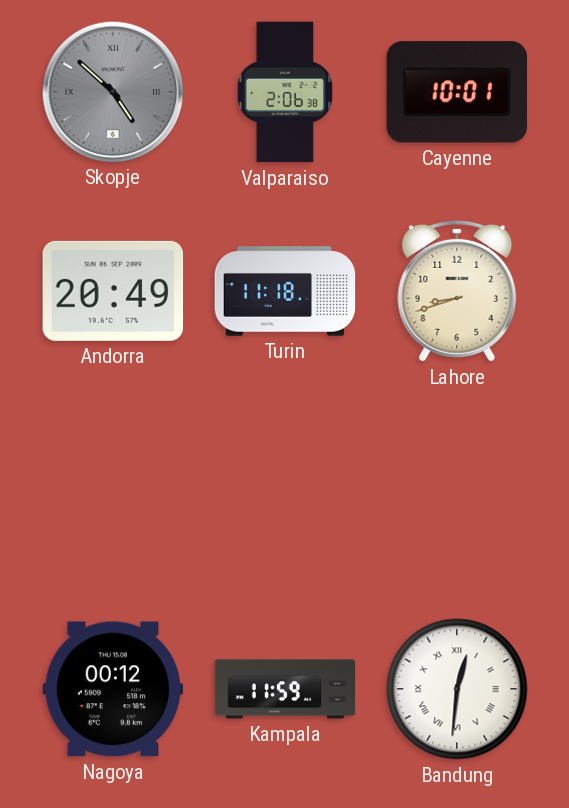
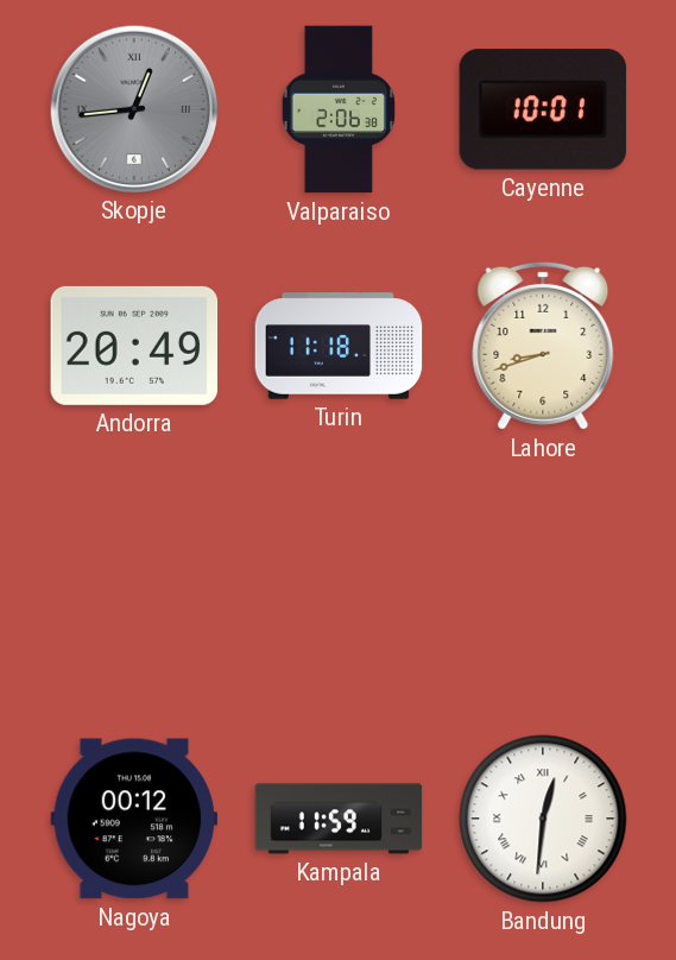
Skopje: 4:52 -> 12:44 (133, 108)
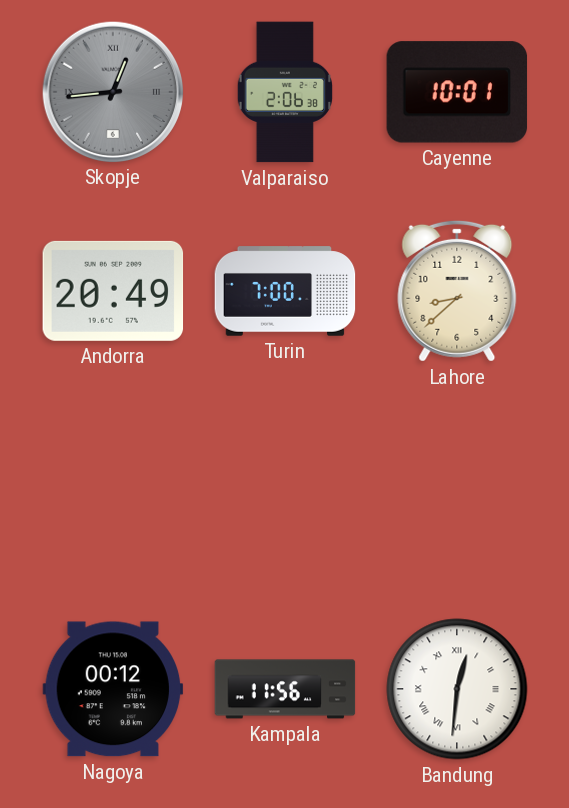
Turin: 11:18 -> 7:00 (285, 291)
Lahore: 8:42 -> 8:38 (457, 291)
Kampala: 11:59 -> 11:56 (285, 689)
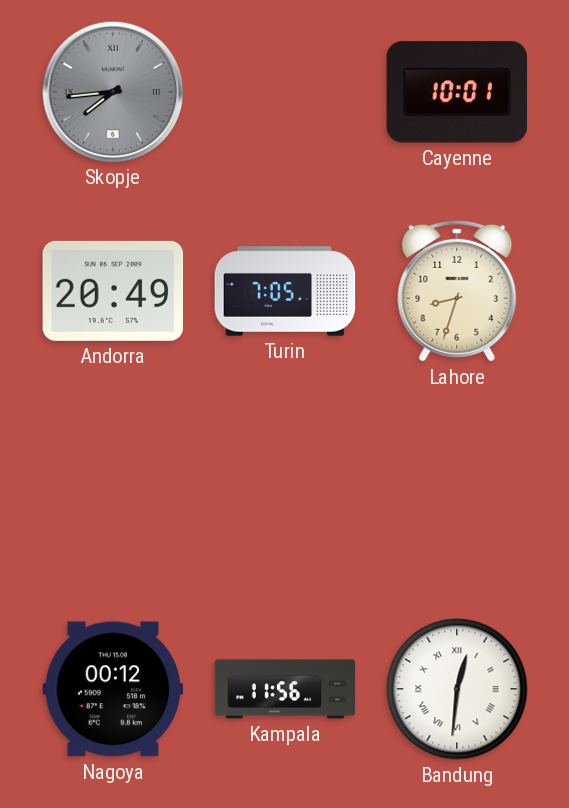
Skopje: 12:44 -> 7:44 (112, 91)
Valparaiso: 2:06 -> none (284, 92)
Turin: 7:00 -> 7:05 (285, 291)
Lahore: 8:38 -> 8:33 (457, 291)
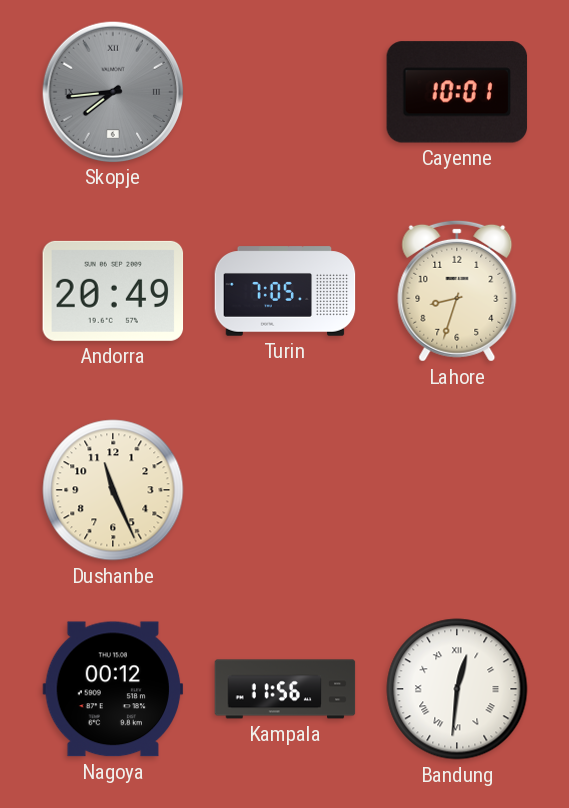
Dushanbe: none -> 11:26 (113, 490)
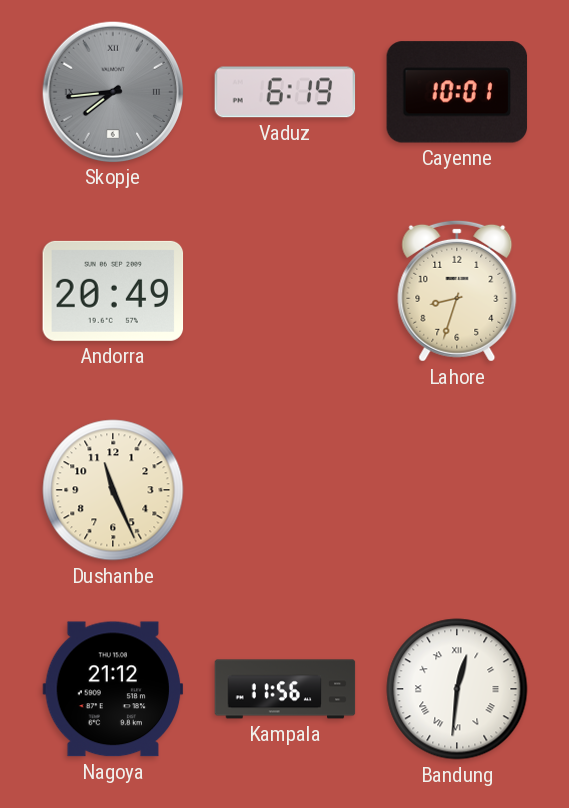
Vaduz: none -> 6:19 (285, 92)
Turin: 7:05 -> none (285, 291)
Nagoya: 00:12 -> 21:12 (113, 689)
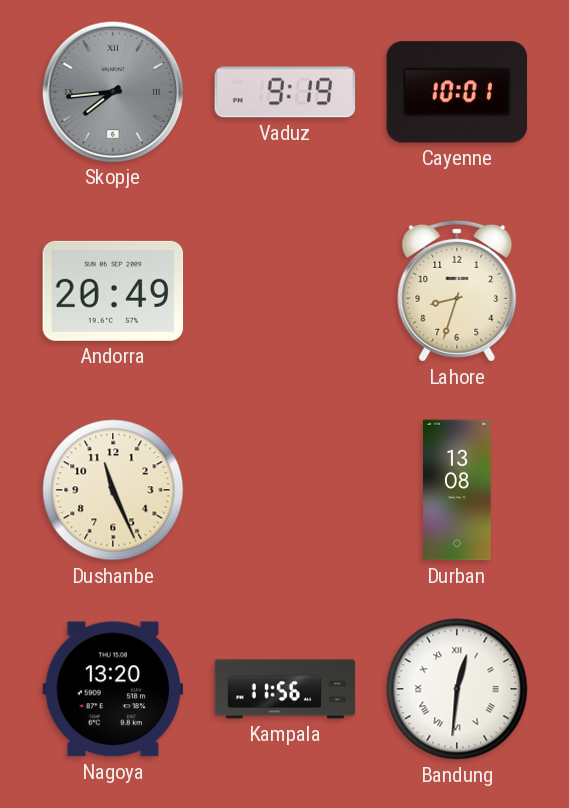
Vaduz: 6:19 -> 9:19 (285, 92)
Durban: none -> 13:08 (457, 490)
Nagoya: 21:12 -> 13:20 (113, 689)
